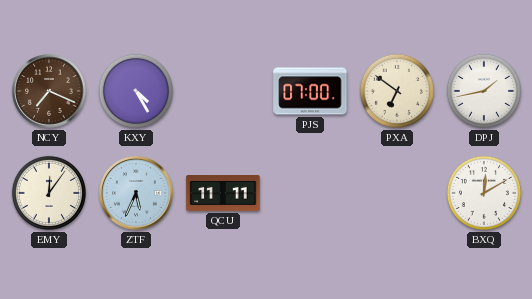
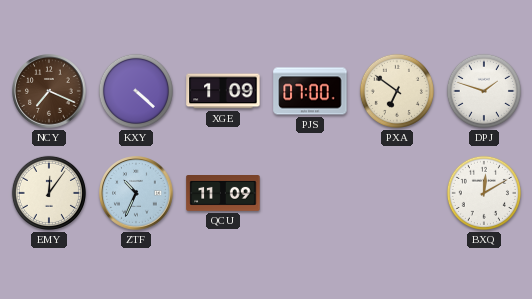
KXY: 4:25 -> 4:22 (136, 91)
XGE: none -> 1:09 (223, 91)
DPJ: 1:43 -> 1:48 (484, 91)
ZTF: 5:34 -> 10:34 (136, 193)
QCU: 11:11 -> 11:09 (223, 194)
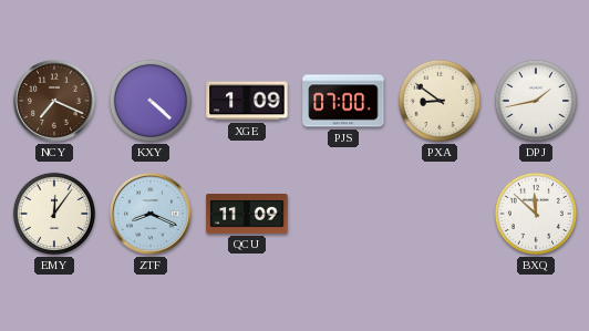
PXA: 6:51 -> 8:51 (440, 101)
DPJ: 1:48 -> 1:43 (536, 101)
ZTF: 10:34 -> 8:19 (151, 214)
BXQ: 12:10 -> 11:52 (536, 214)
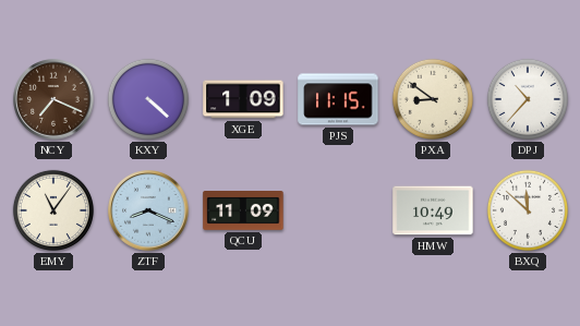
PJS: 07:00 -> 11:15 (338, 99)
DPJ: 1:43 -> 10:37 (528, 99)
EMY: 12:06 -> 11:06 (53, 210)
HMW: none -> 10:49 (433, 210)
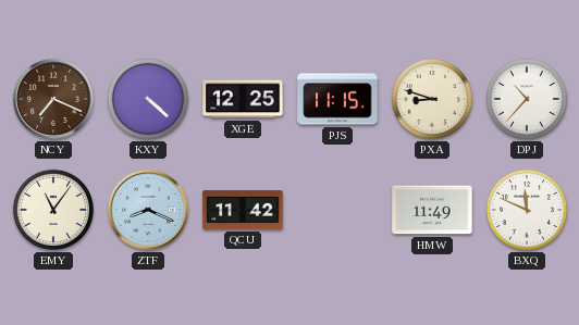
XGE: 1:09 -> 12:25 (243, 99)
PXA: 8:51 -> 8:48 (432, 99)
QCU: 11:09 -> 11:42 (243, 211)
HMW: 10:49 -> 11:49 (432, 210)
BXQ: 11:52 -> 11:49 (527, 210)
